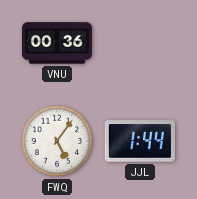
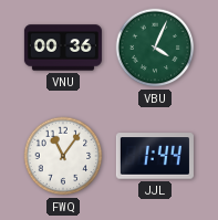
VBU: none -> 4:04 (155, 48)
FWQ: 5:06 -> 11:06 (63, 156)
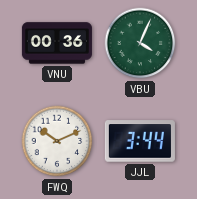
FWQ: 11:06 -> 10:11 (57, 141)
JJL: 1:44 -> 3:44 (140, 141)
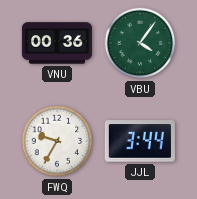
VBU: 4:04 -> 4:06 (140, 43)
FWQ: 10:11 -> 9:35 (57, 141)
